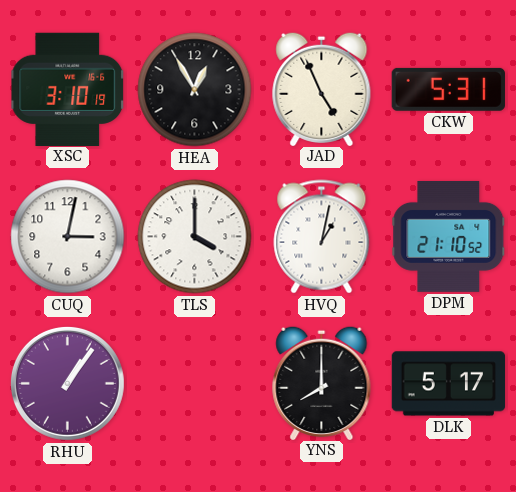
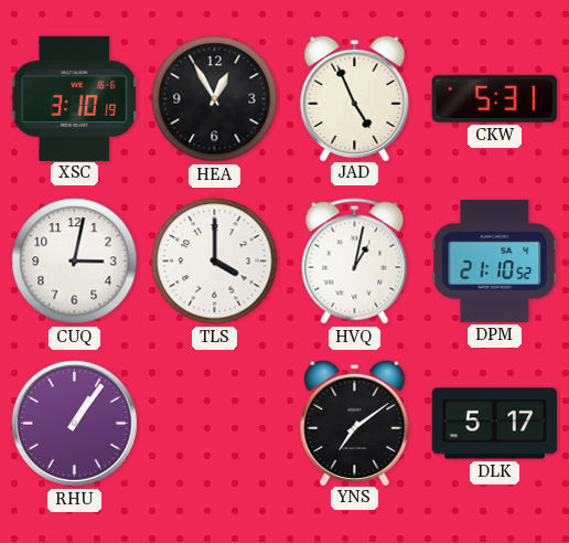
YNS: 8:00 -> 7:09 (355, 422)
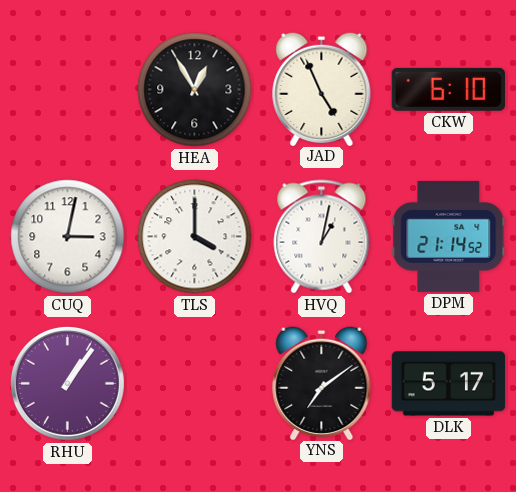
XSC: 3:10 -> none (75, 98)
CKW: 5:31 -> 6:10 (448, 89)
DPM: 21:10 -> 21:14 (449, 236)
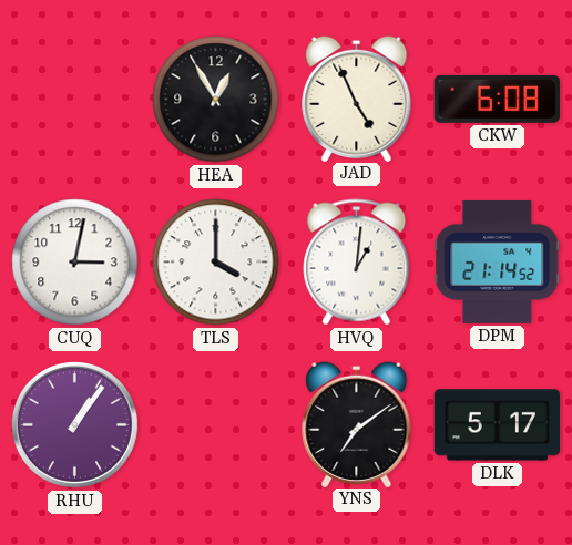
CKW: 6:10 -> 6:08 (497, 99)
HVQ: 1:02 -> 1:01 (357, 263)
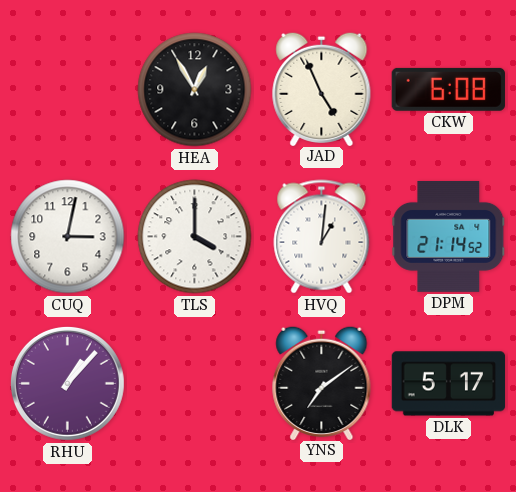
RHU: 1:06 -> 1:07 (67, 383)
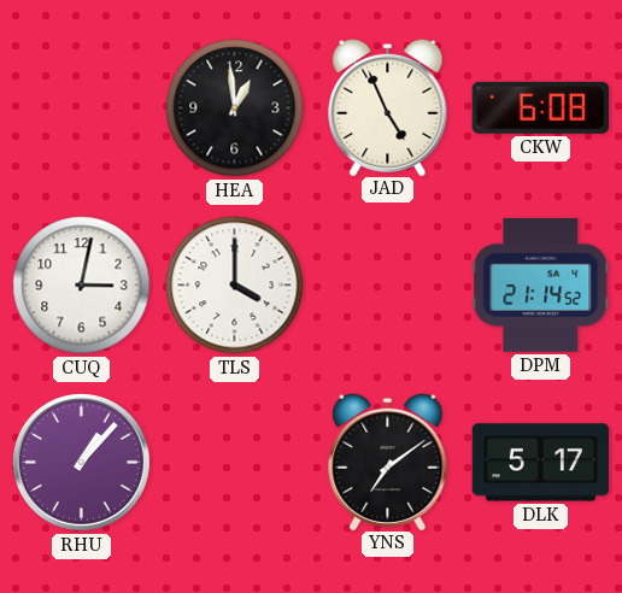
HEA: 12:55 -> 12:59 (235, 108)
HVQ: 1:01 -> none (322, 237)
